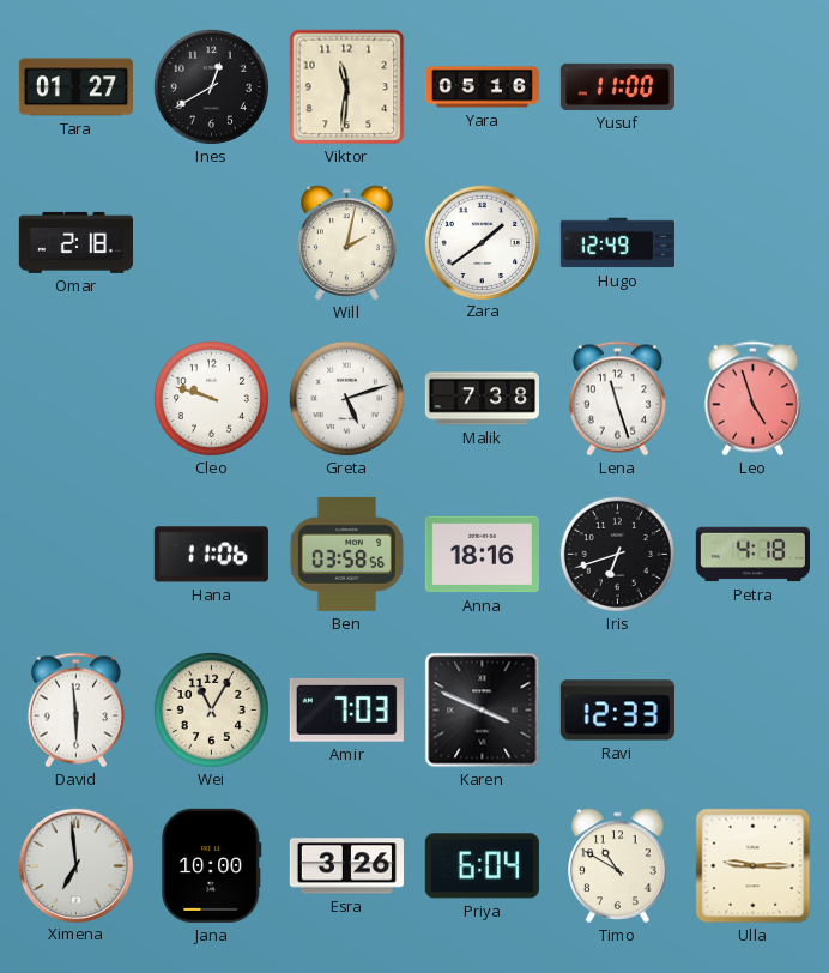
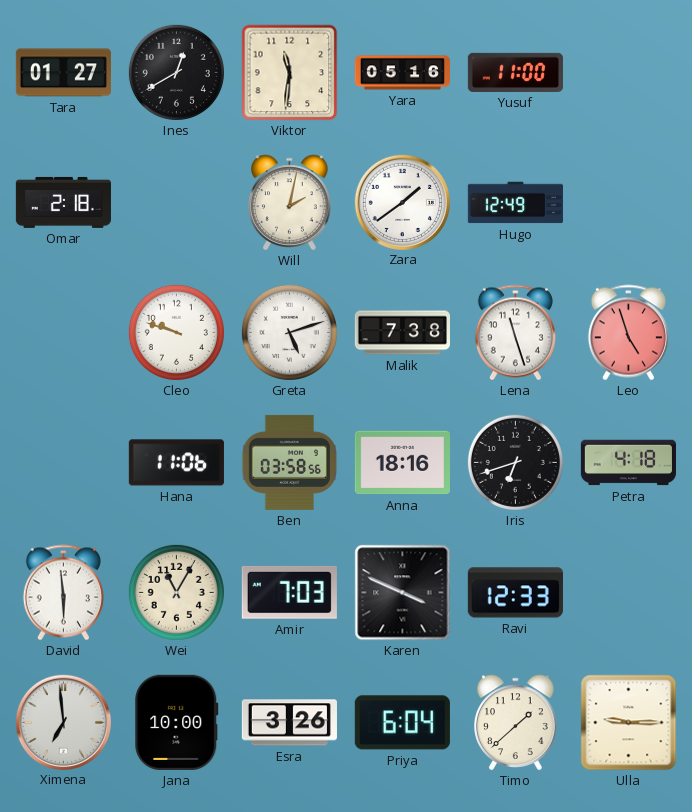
Timo: 10:50 -> 1:38 (516, 723)
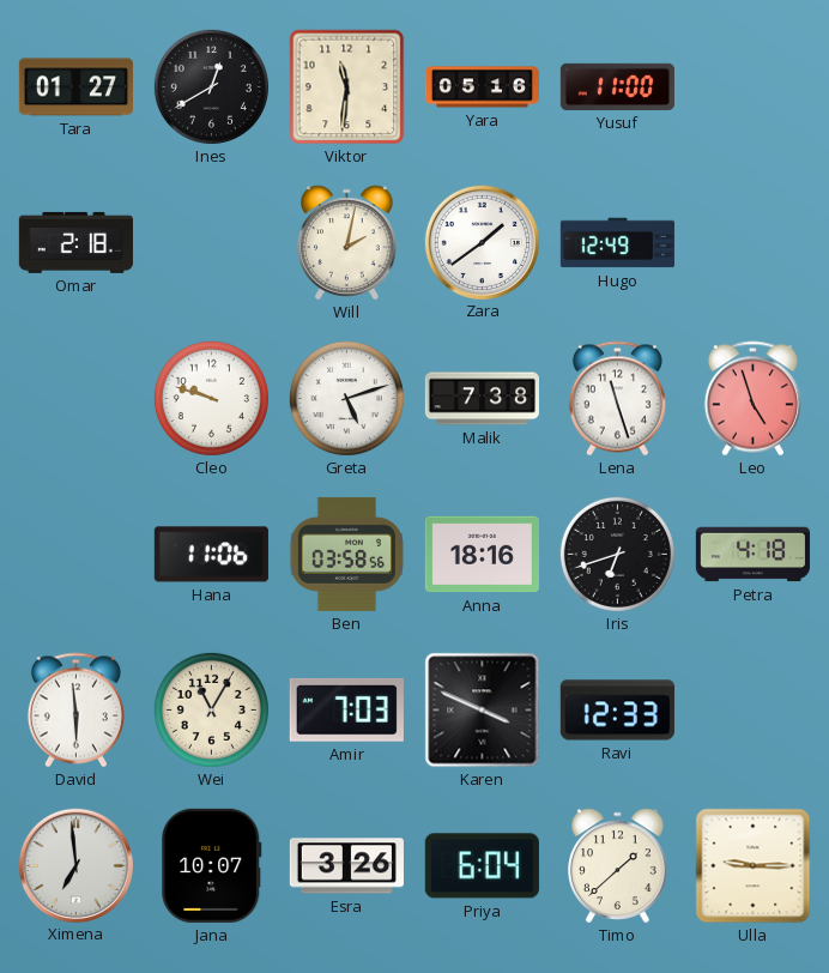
Jana: 10:00 -> 10:07 (212, 865)
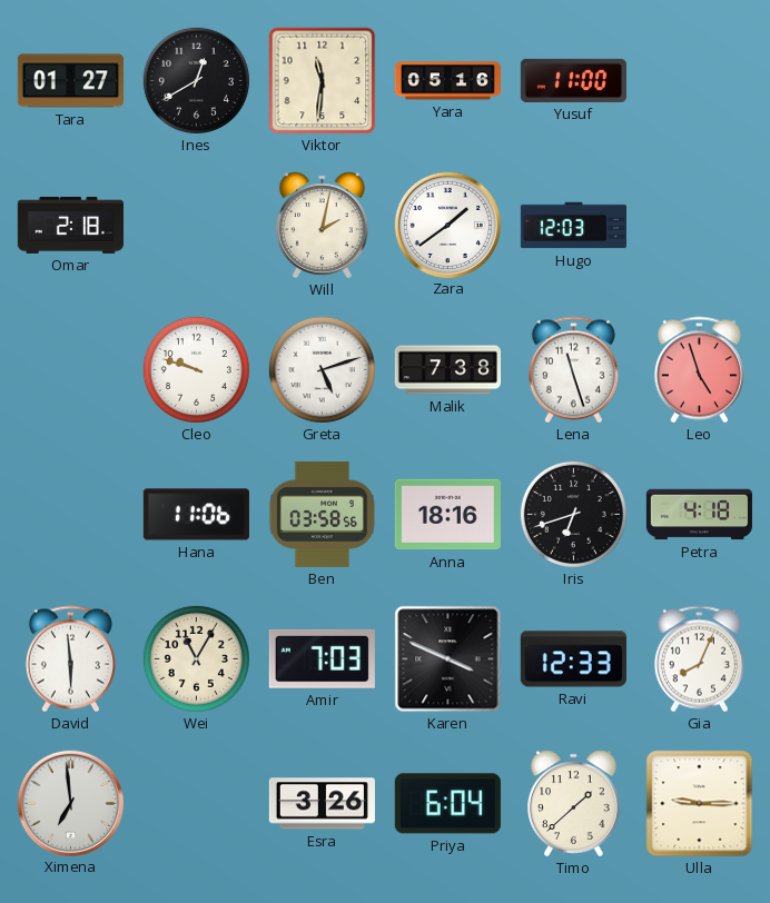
Hugo: 12:49 -> 12:03 (573, 226)
Gia: none -> 8:04 (699, 659)
Jana: 10:07 -> none (212, 865)
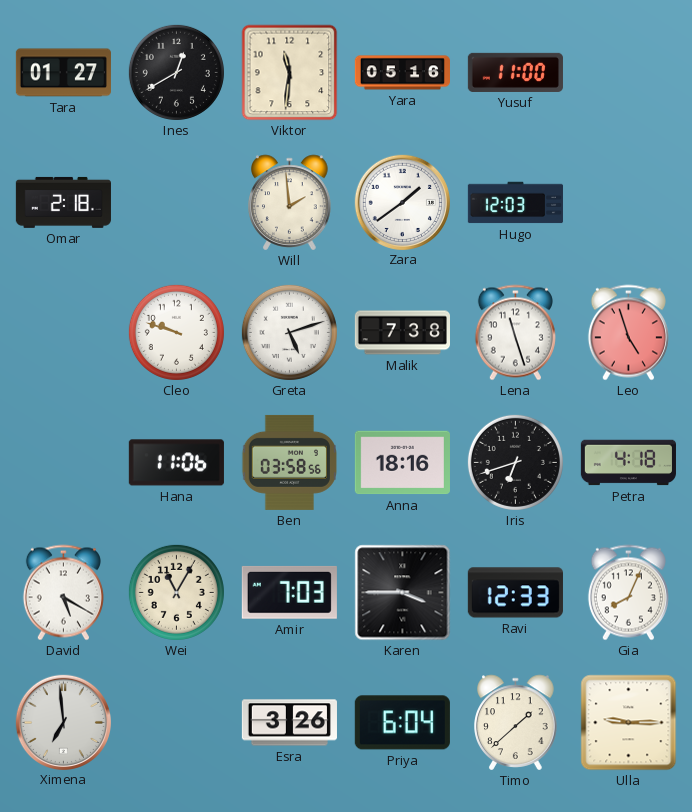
Will: 2:02 -> 1:59 (290, 203)
David: 5:59 -> 5:20 (63, 593)
Karen: 3:49 -> 3:45 (403, 593)
